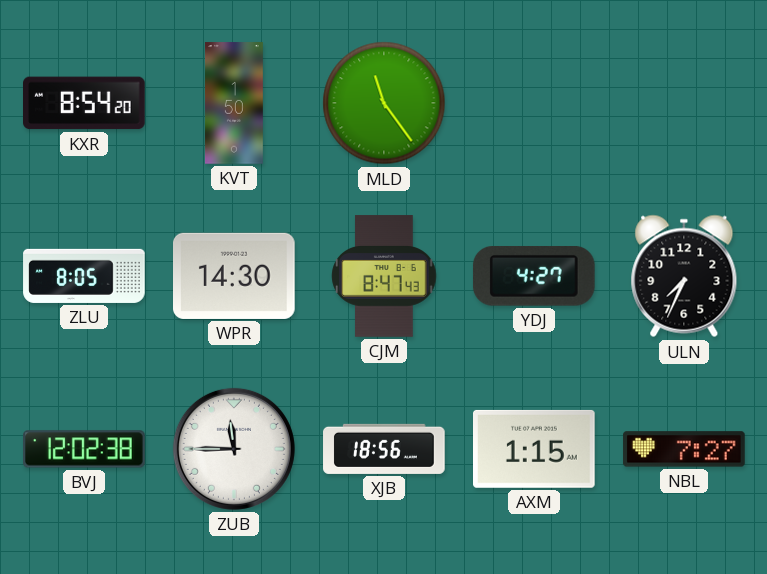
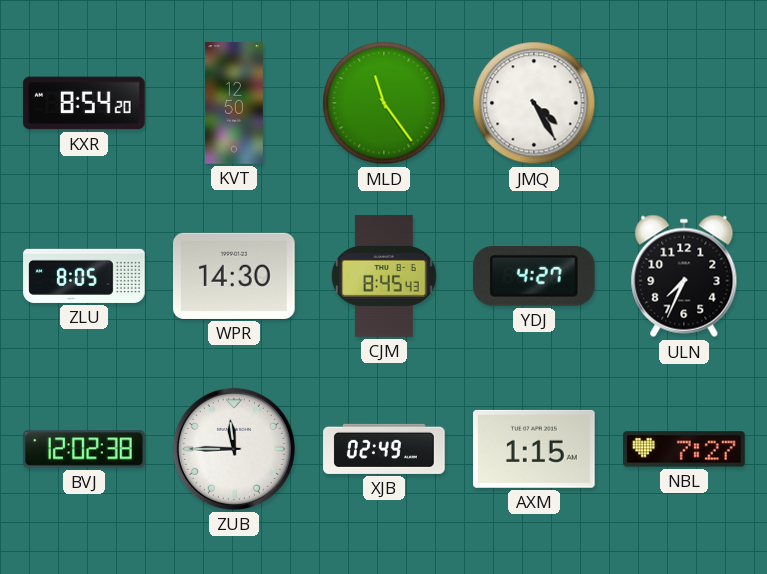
KVT: 1:50 -> 12:50 (234, 103)
JMQ: none -> 4:25 (534, 103)
CJM: 8:47 -> 8:45 (384, 276)
XJB: 18:56 -> 02:49 (384, 449)
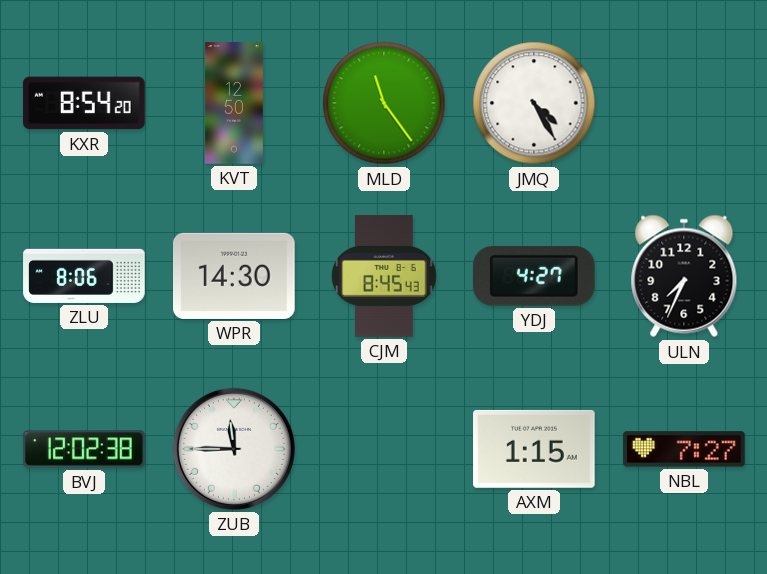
ZLU: 8:05 -> 8:06 (84, 276)
XJB: 02:49 -> none (384, 449)
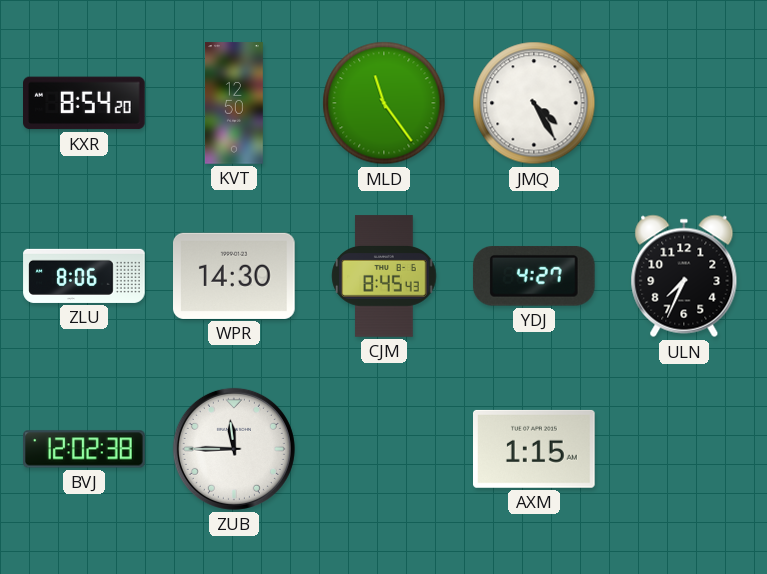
NBL: 7:27 -> none (684, 449)
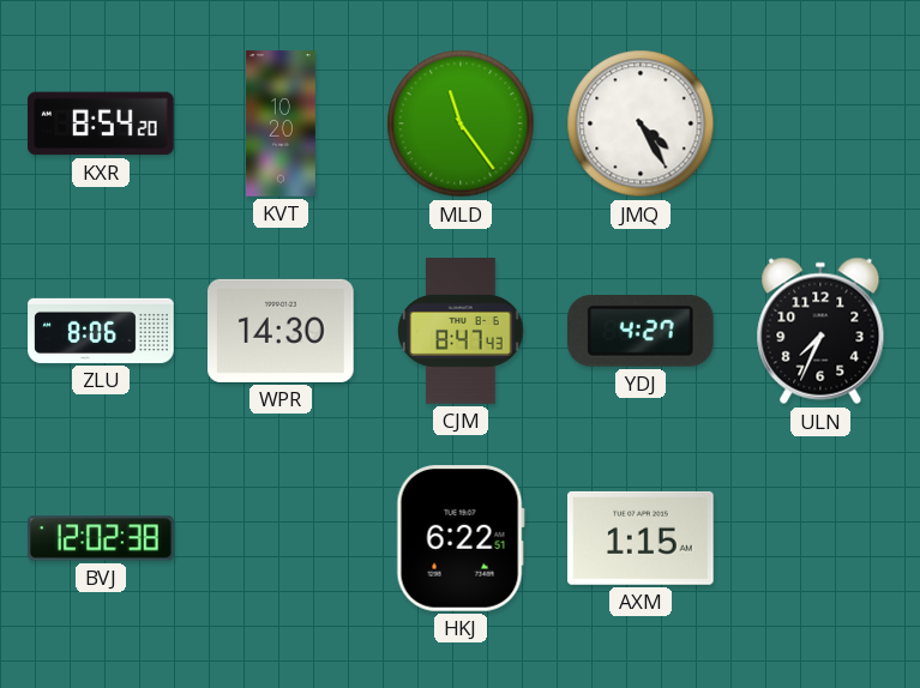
KVT: 12:50 -> 10:20 (281, 123)
CJM: 8:45 -> 8:47 (461, 331)
ZUB: 11:45 -> none (234, 449)
HKJ: none -> 6:22 (461, 539)
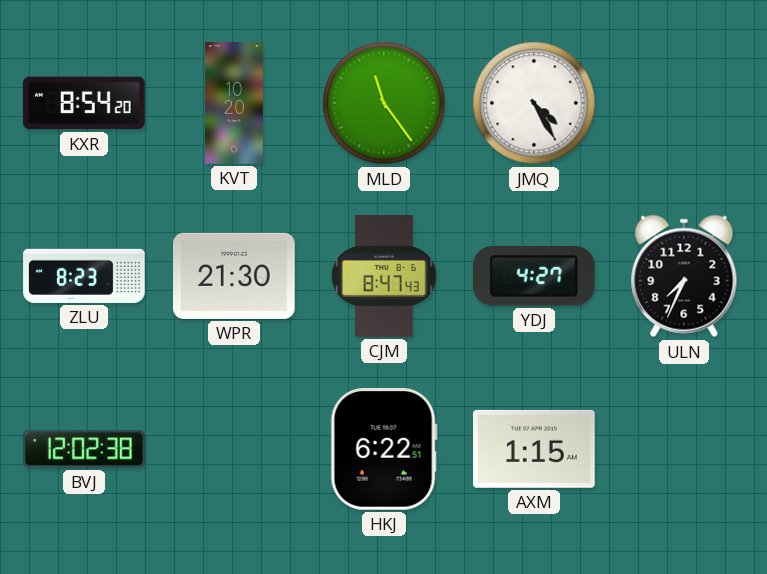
ZLU: 8:06 -> 8:23 (84, 276)
WPR: 14:30 -> 21:30 (235, 276)
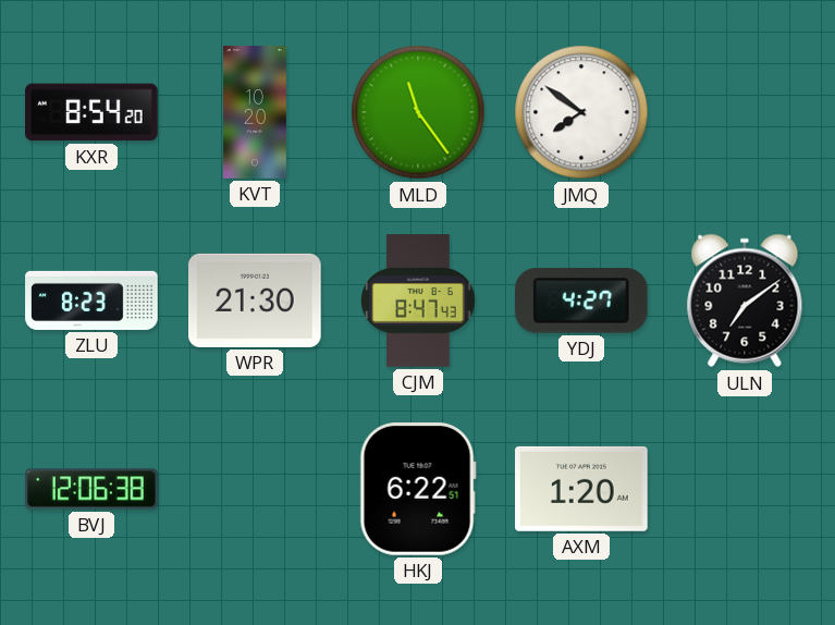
JMQ: 4:25 -> 7:51 (581, 112)
ULN: 7:34 -> 7:09 (745, 301)
BVJ: 12:02 -> 12:06 (91, 489)
AXM: 1:15 -> 1:20 (582, 489)
